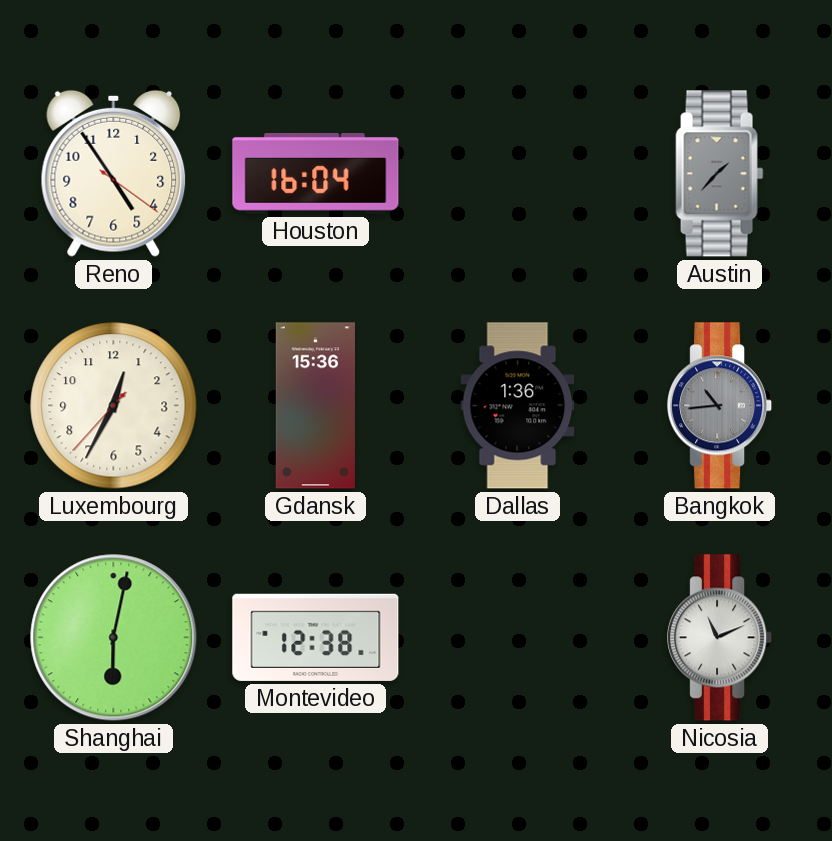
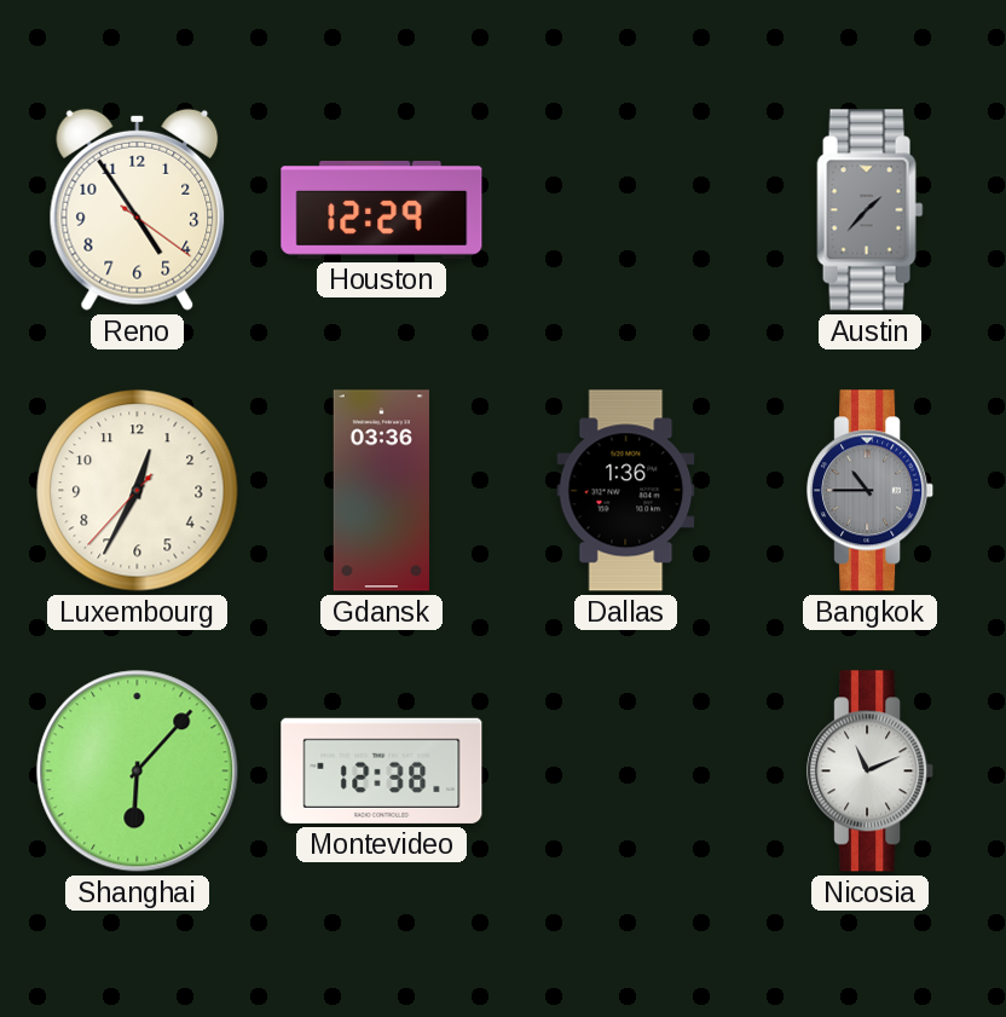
Houston: 16:04 -> 12:29 (382, 209)
Gdansk: 15:36 -> 03:36 (381, 491)
Bangkok: 10:44 -> 10:45 (871, 491)
Shanghai: 6:02 -> 6:07 (138, 772)
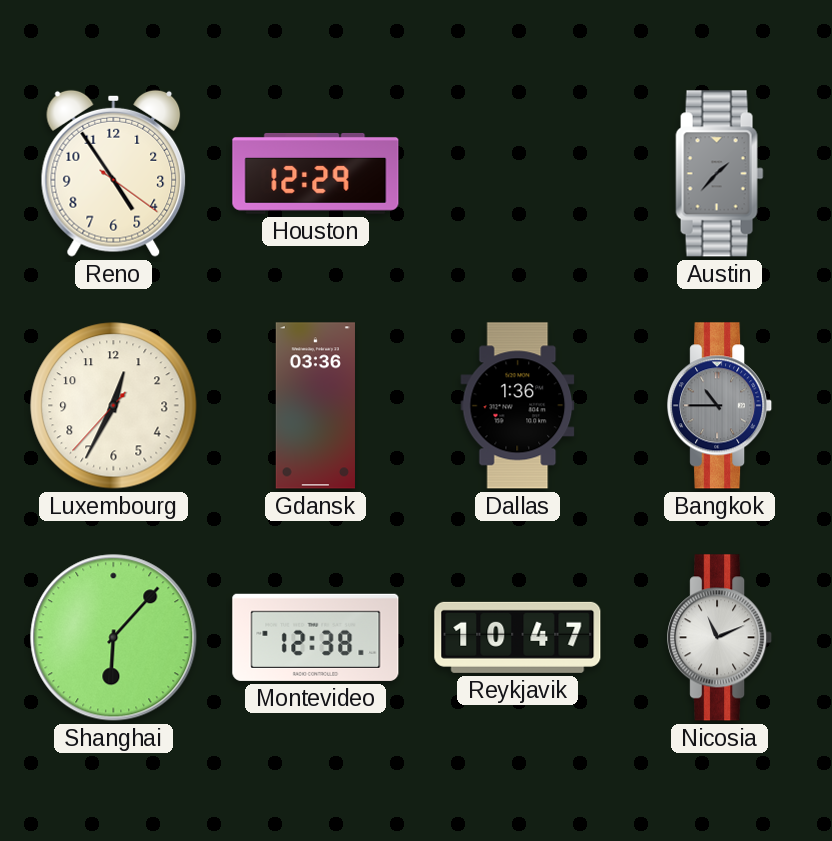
Reykjavik: none -> 10:47 (518, 637)
